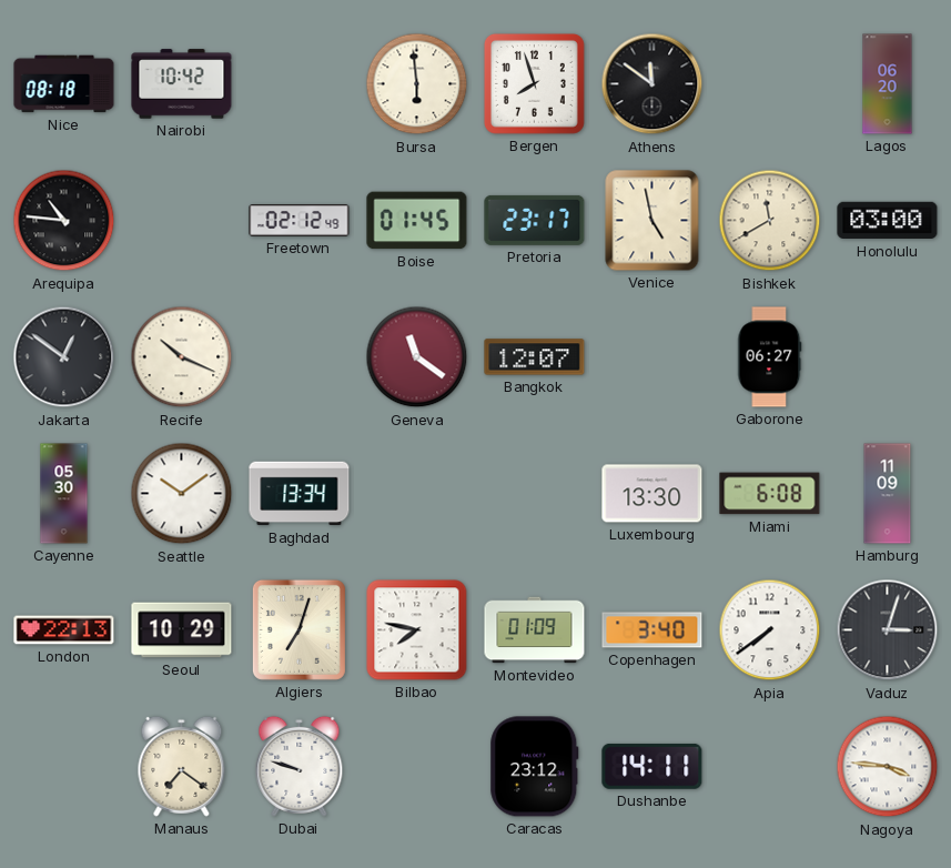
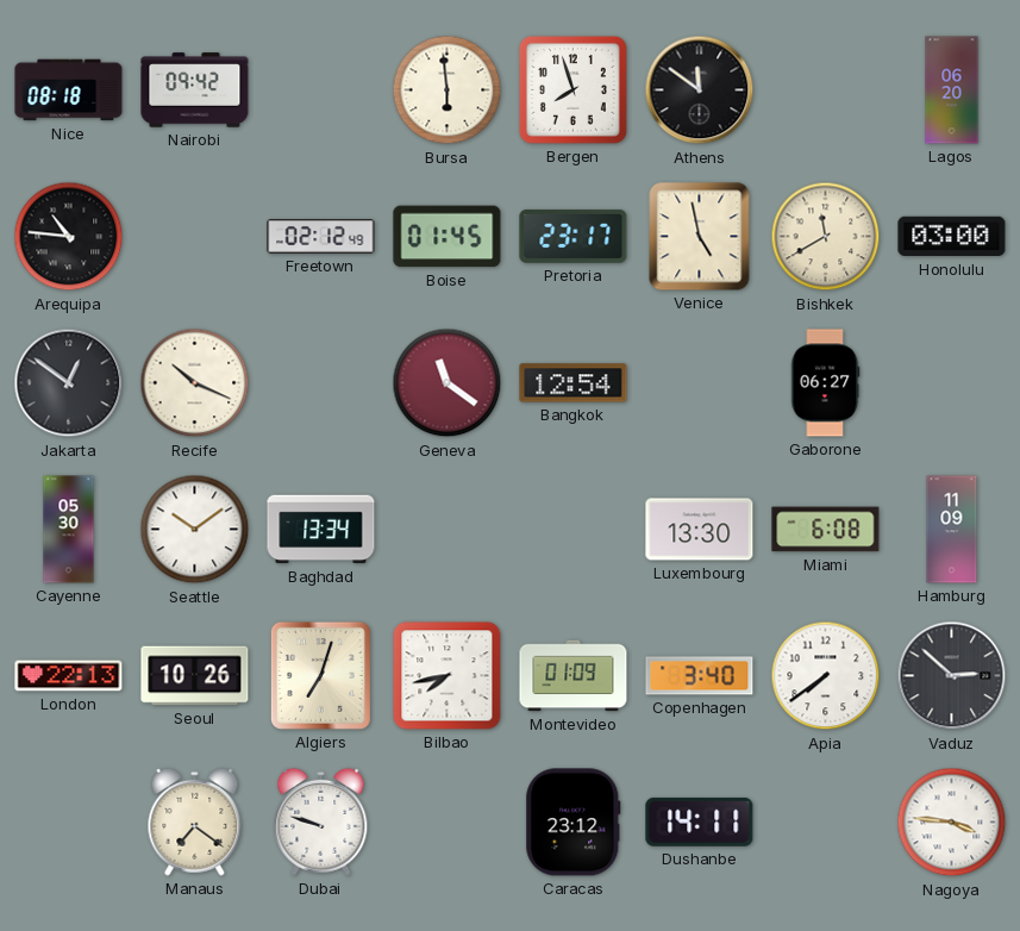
Nairobi: 10:42 -> 09:42 (195, 90)
Bangkok: 12:07 -> 12:54 (574, 383)
Seoul: 10:29 -> 10:26 (195, 676)
Bilbao: 7:47 -> 7:43 (448, 676)
Vaduz: 3:03 -> 2:52 (952, 676)
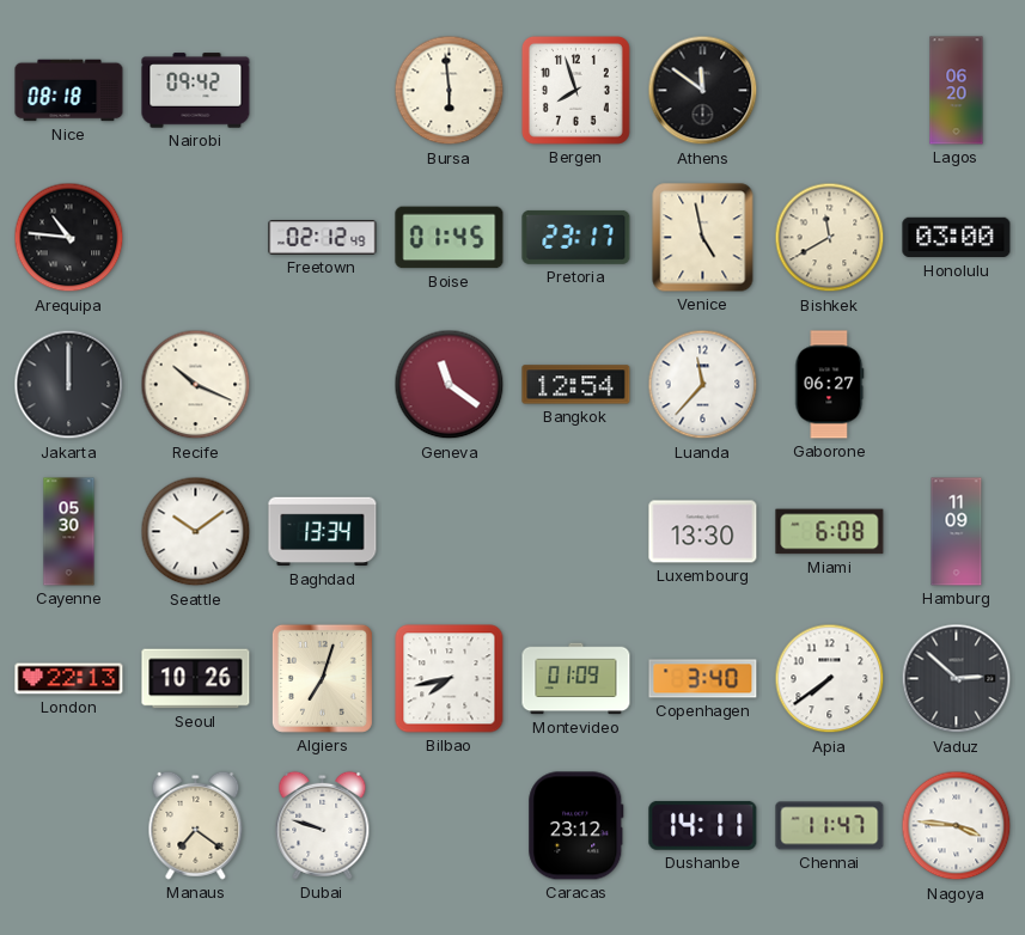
Jakarta: 12:51 -> 12:00 (69, 385)
Luanda: none -> 11:37 (703, 385)
Chennai: none -> 11:47 (830, 826)
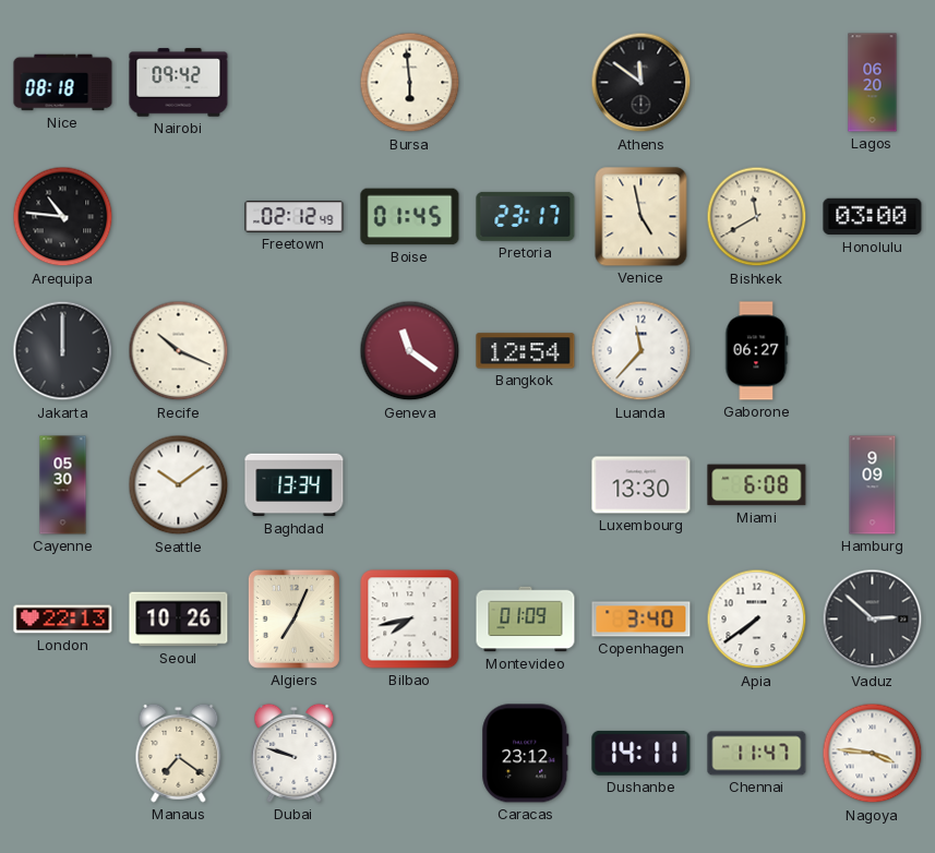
Bergen: 7:57 -> none (575, 90)
Hamburg: 11:09 -> 9:09 (873, 485)
Algiers: 7:03 -> 7:04 (293, 618)
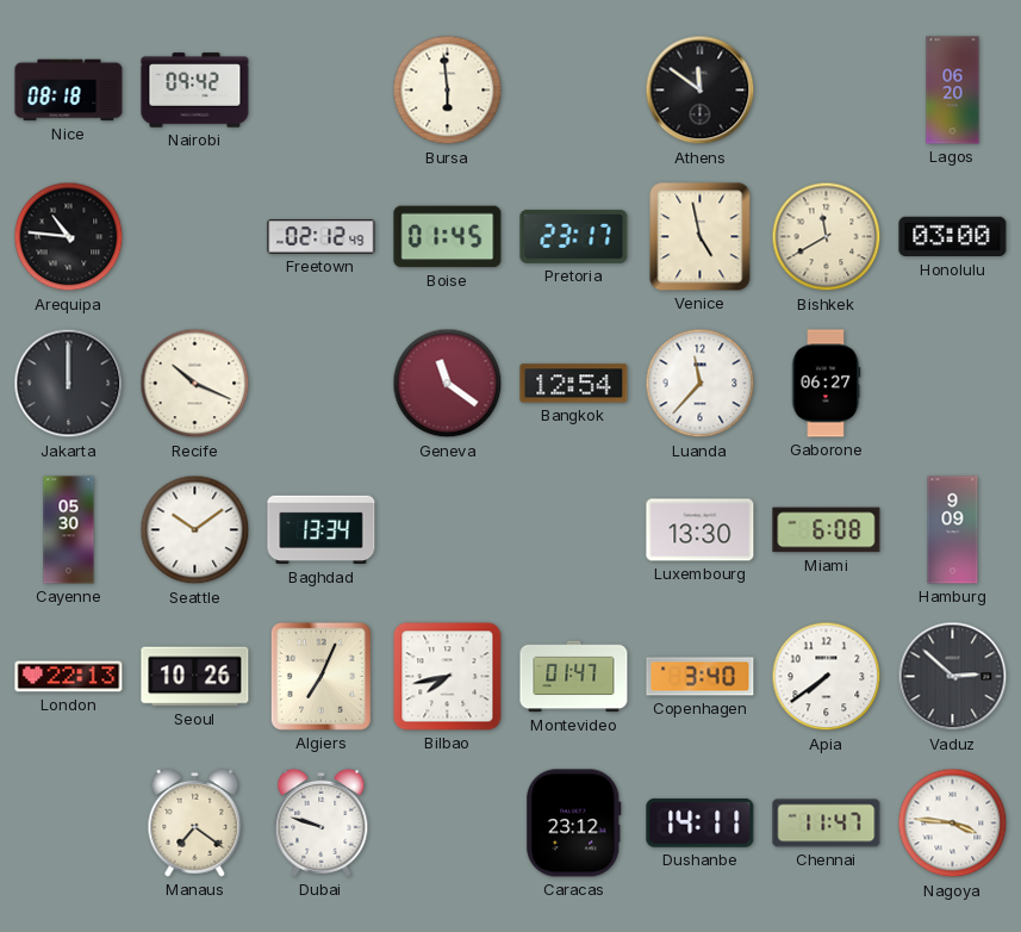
Montevideo: 01:09 -> 01:47 (574, 677)
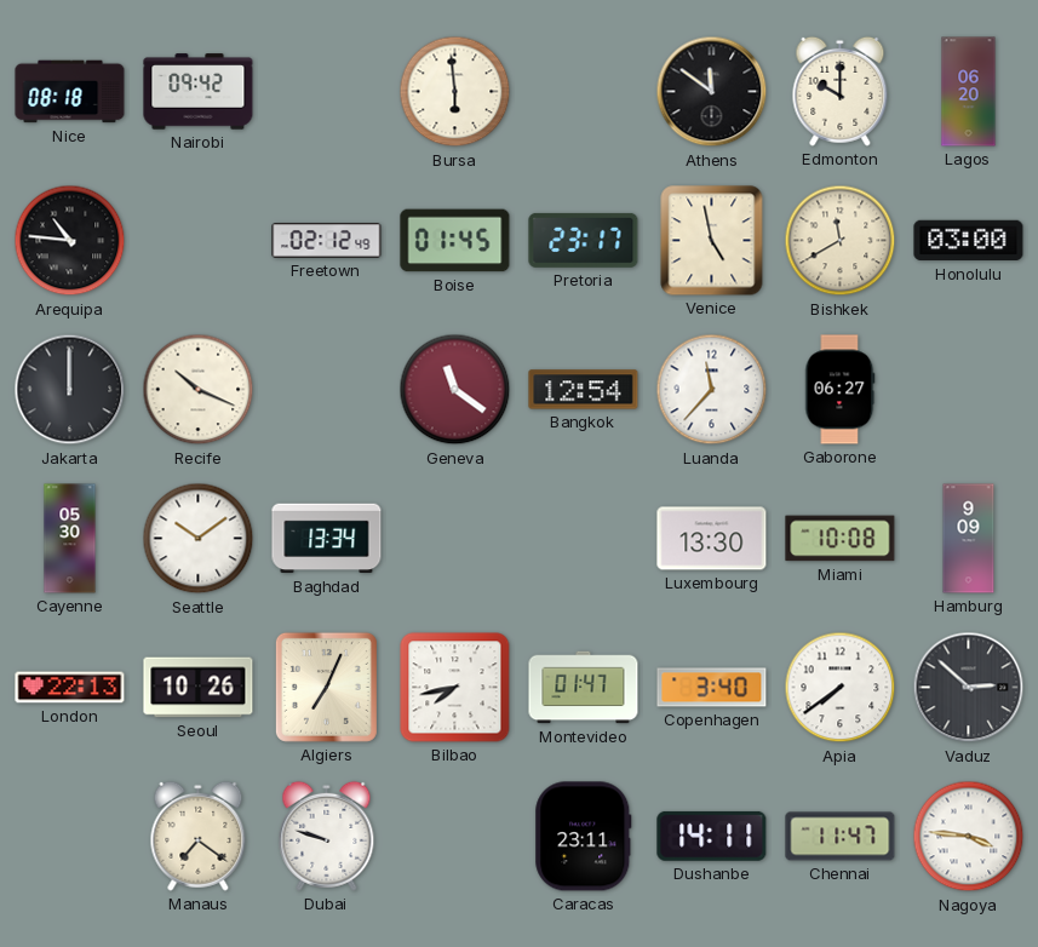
Edmonton: none -> 10:00 (841, 91)
Miami: 6:08 -> 10:08 (841, 539)
Caracas: 23:12 -> 23:11 (584, 837)
